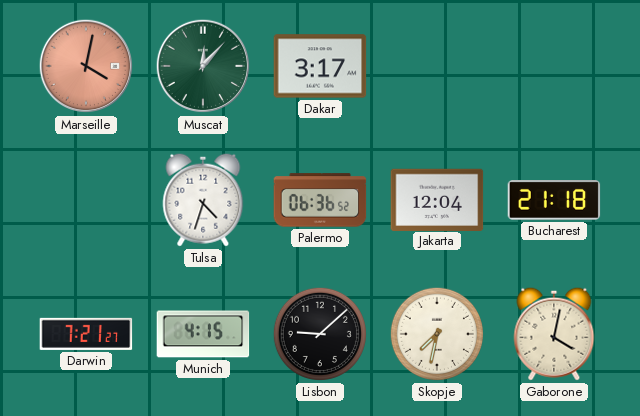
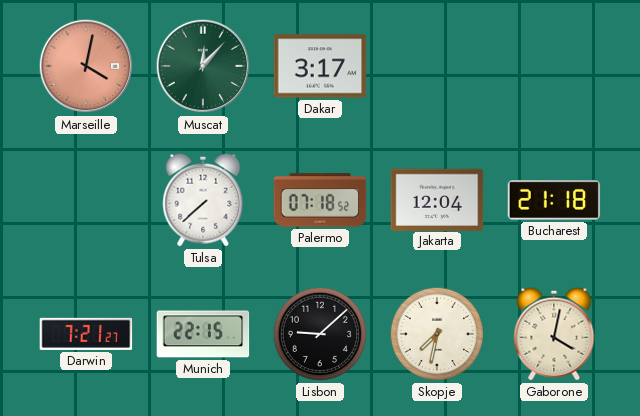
Tulsa: 4:33 -> 7:38 (203, 200)
Palermo: 06:36 -> 07:18 (320, 200)
Munich: 4:15 -> 22:15 (203, 334)
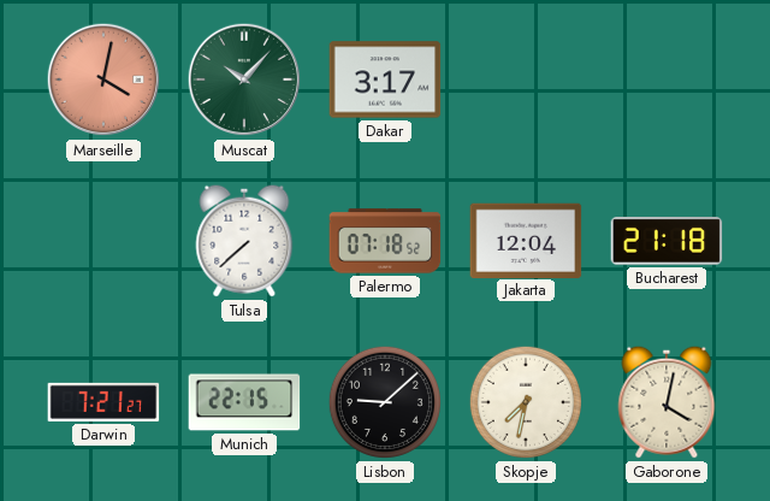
Muscat: 12:07 -> 10:07 (244, 79)
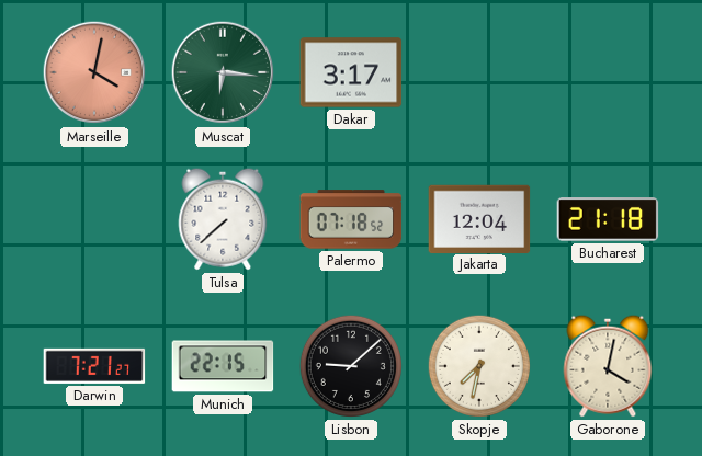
Muscat: 10:07 -> 6:16 (223, 72)
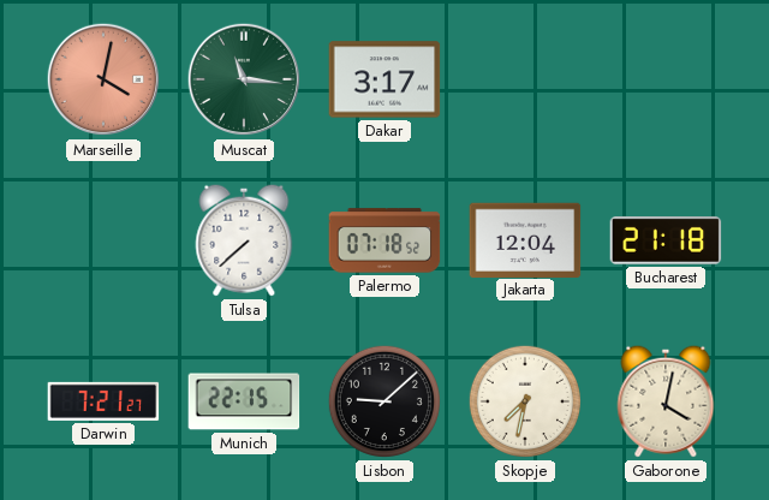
Muscat: 6:16 -> 11:16 (244, 79)
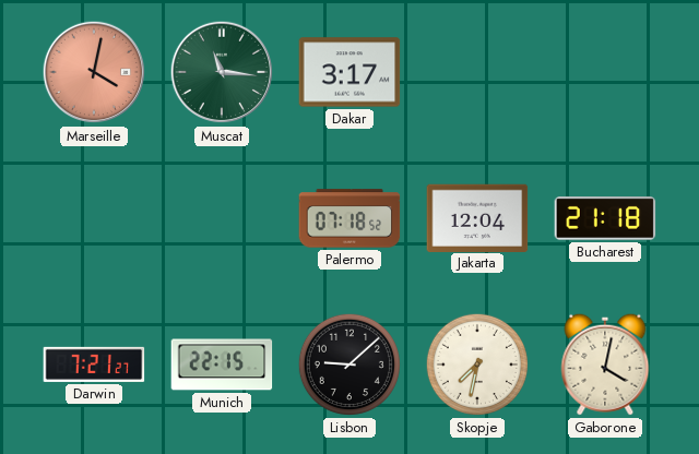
Tulsa: 7:38 -> none (244, 240)
